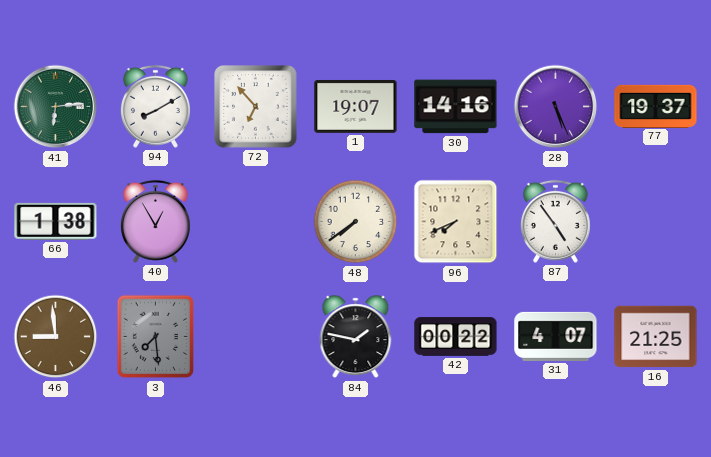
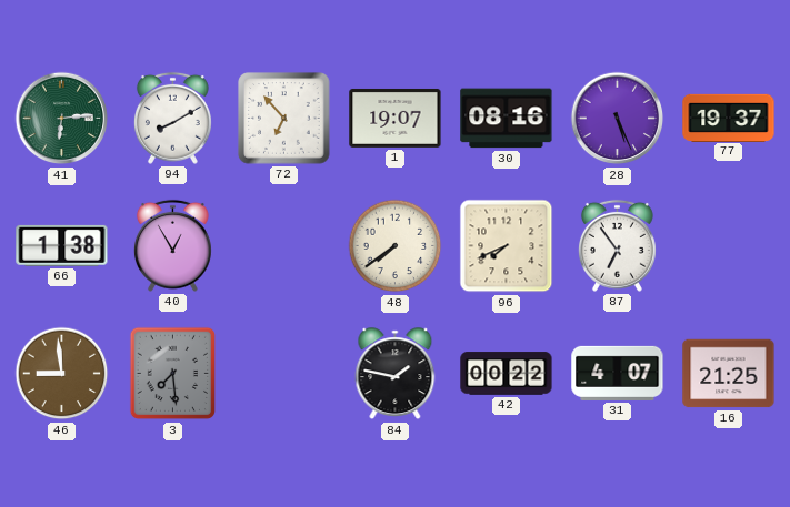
30: 14:16 -> 08:16 (507, 119)
87: 4:54 -> 6:54 (617, 245)
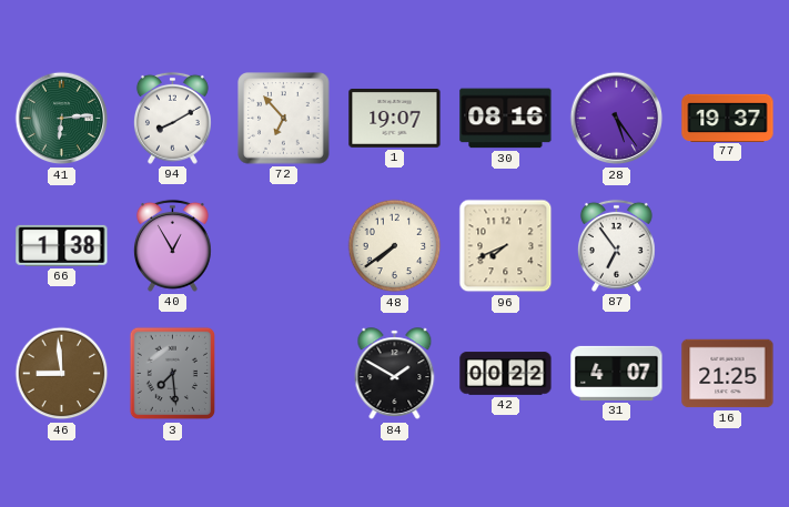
28: 5:26 -> 5:24 (617, 119)
84: 1:47 -> 1:50 (395, 374)
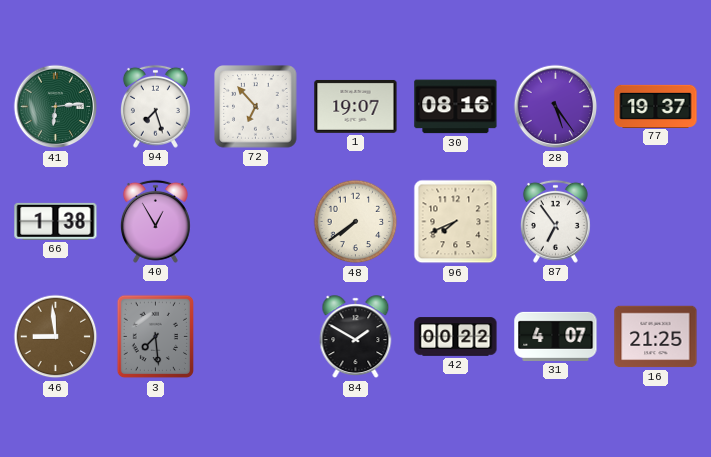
94: 8:10 -> 7:27 (155, 106)
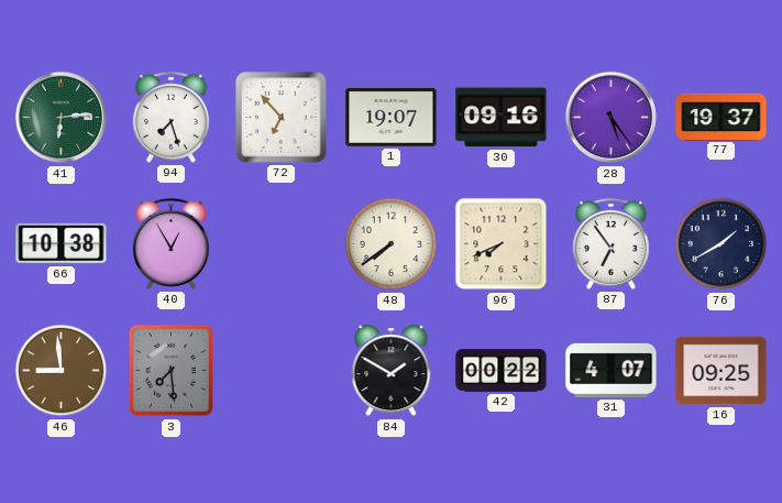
30: 08:16 -> 09:16 (502, 118)
66: 1:38 -> 10:38 (62, 243)
76: none -> 1:40 (722, 244)
16: 21:25 -> 09:25 (722, 371)
